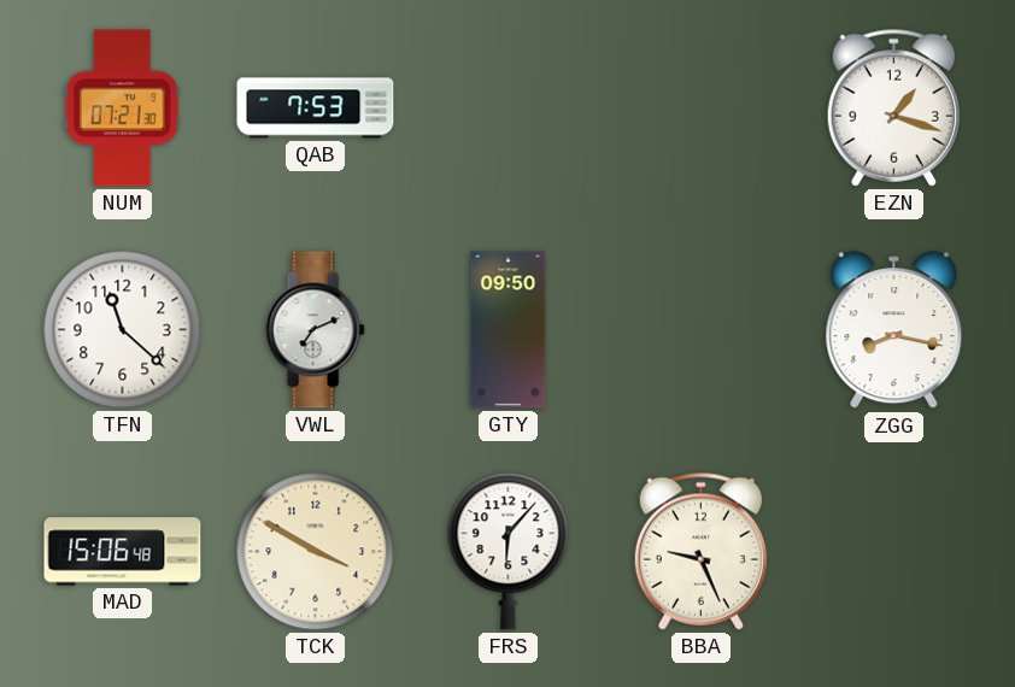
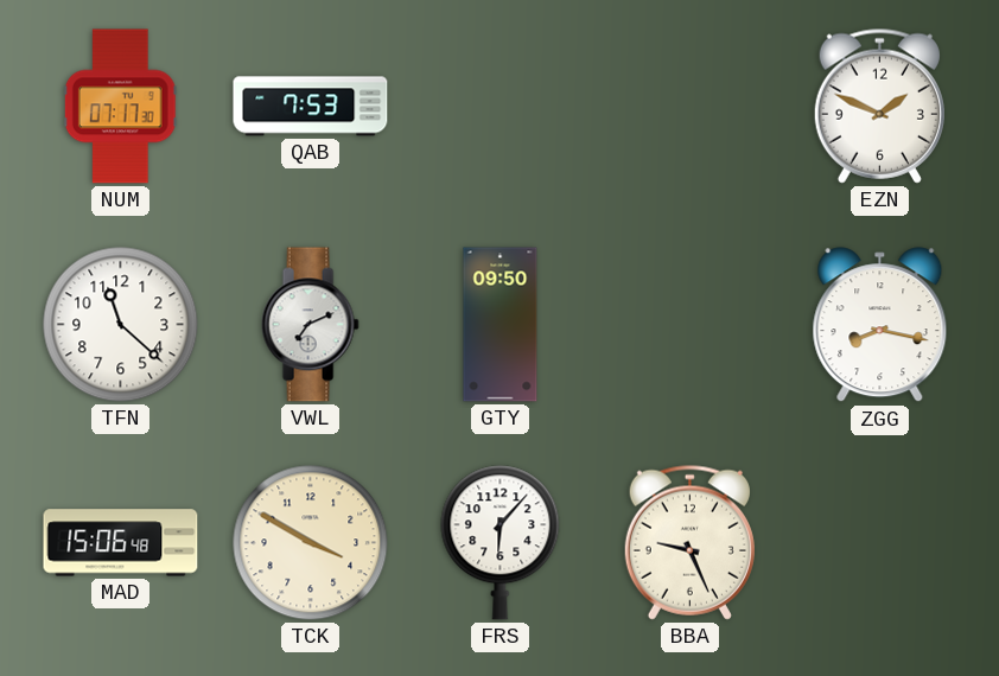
NUM: 07:21 -> 07:17 (120, 107)
EZN: 1:18 -> 1:49 (879, 106)
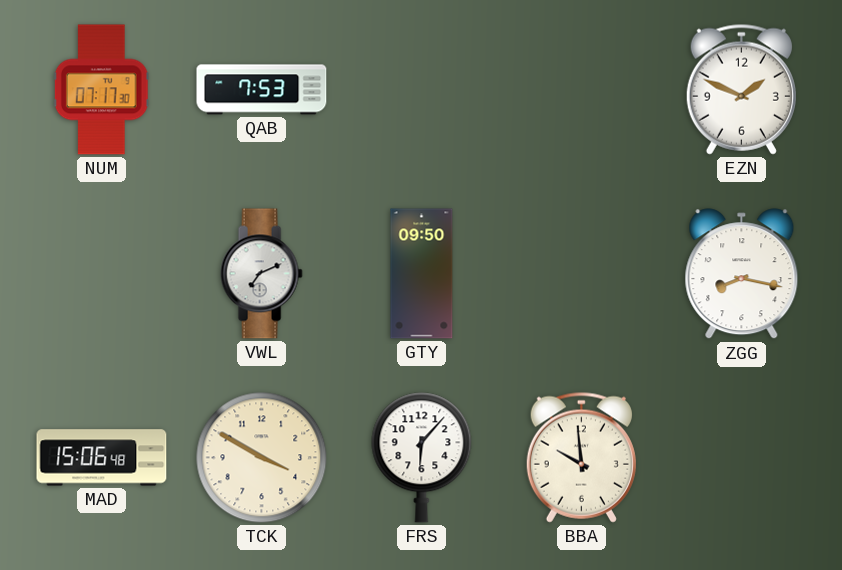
TFN: 11:22 -> none (121, 325)
BBA: 9:26 -> 9:59 (581, 457)
